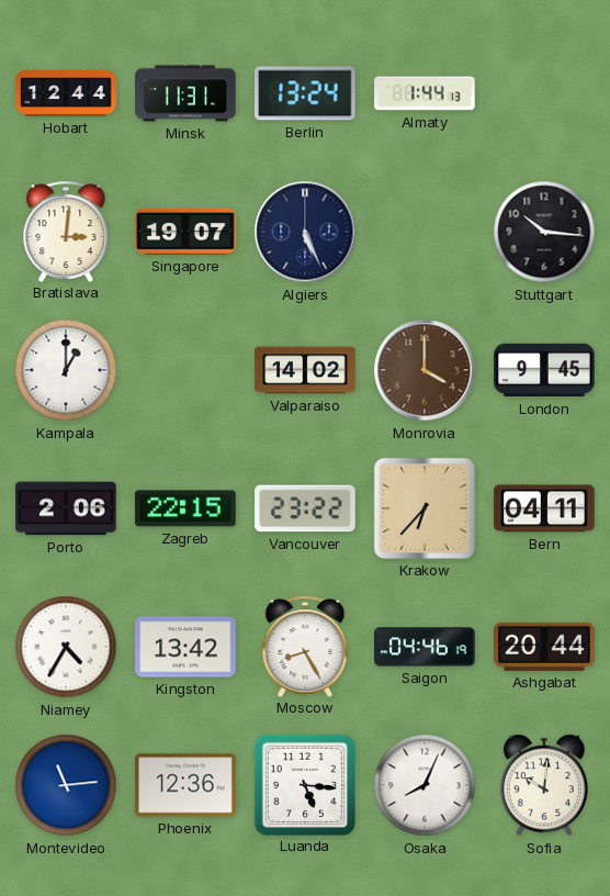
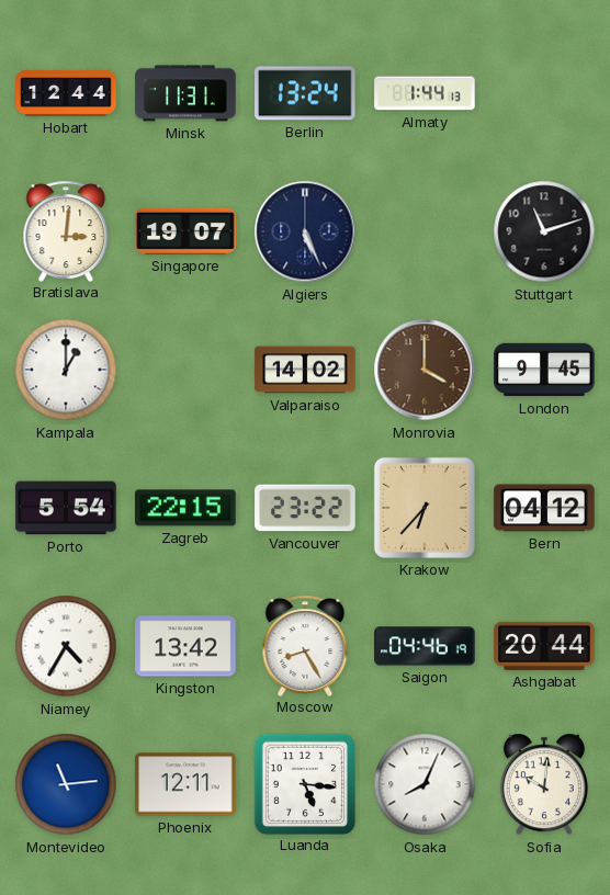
Stuttgart: 10:16 -> 11:12 (544, 231)
Porto: 2:06 -> 5:54 (66, 508)
Bern: 04:11 -> 04:12 (544, 508)
Phoenix: 12:36 -> 12:11 (185, 784)
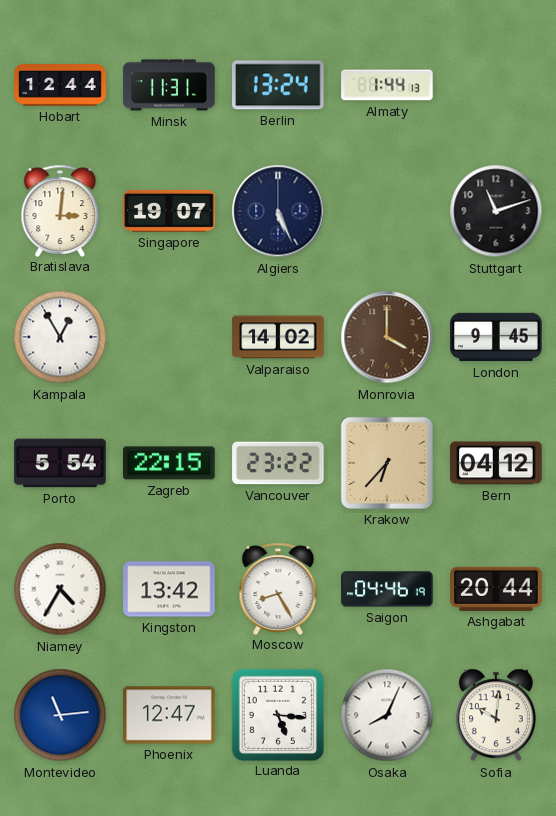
Kampala: 1:00 -> 12:55 (60, 337)
Phoenix: 12:11 -> 12:47 (169, 715)
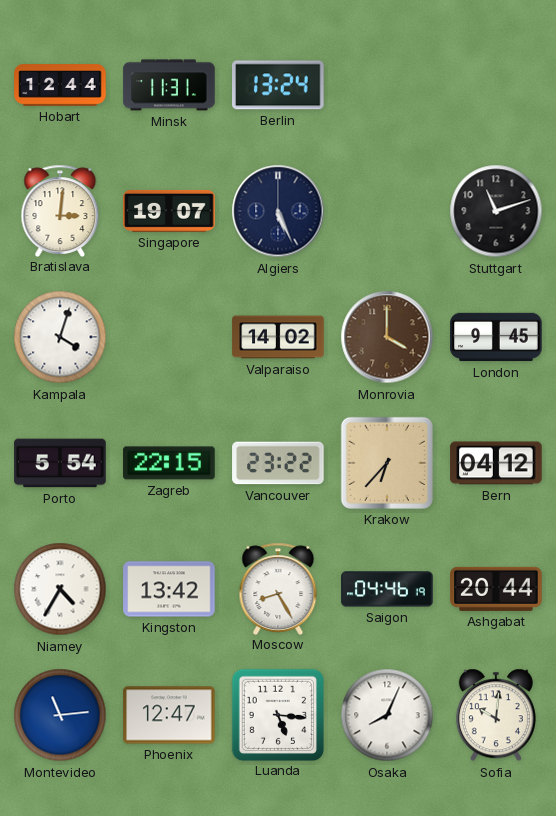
Almaty: 1:44 -> none (387, 85)
Kampala: 12:55 -> 4:03 (60, 337)
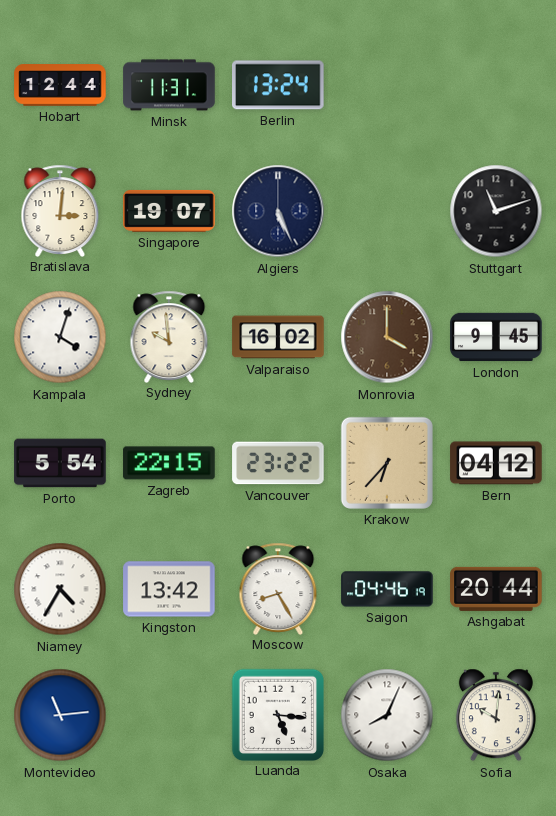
Sydney: none -> 9:59 (169, 336)
Valparaiso: 14:02 -> 16:02 (278, 337)
Phoenix: 12:47 -> none (169, 715)
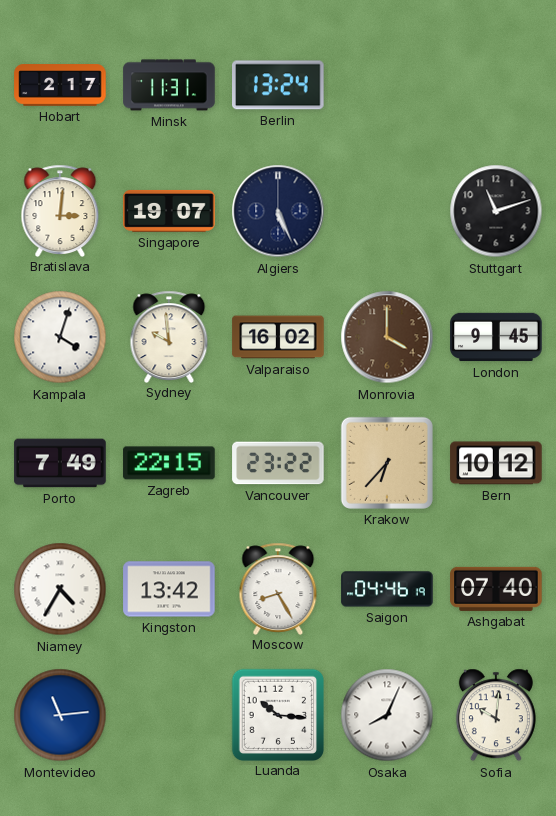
Hobart: 12:44 -> 2:17 (60, 85)
Porto: 5:54 -> 7:49 (60, 463)
Bern: 04:12 -> 10:12 (496, 463)
Ashgabat: 20:44 -> 07:40 (496, 589)
Luanda: 5:16 -> 10:16 (277, 714)
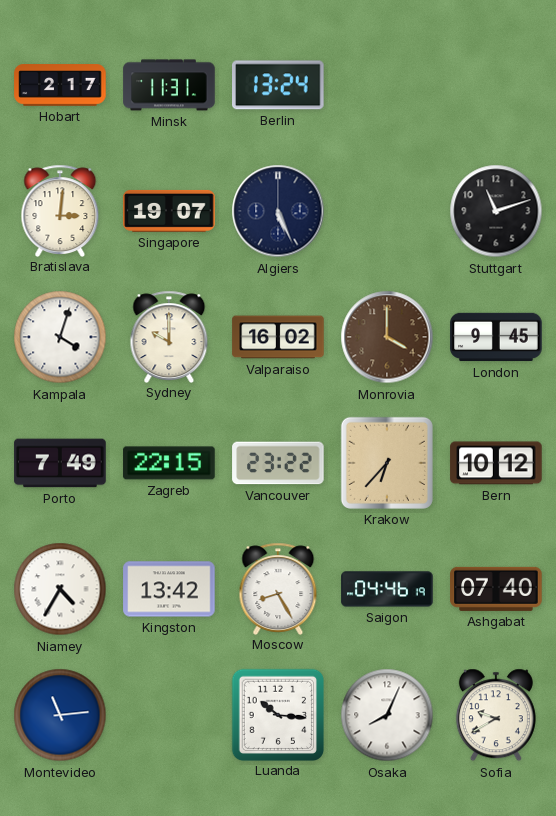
Sydney: 9:59 -> 10:00 (169, 336)
Sofia: 10:01 -> 9:40 (496, 715)
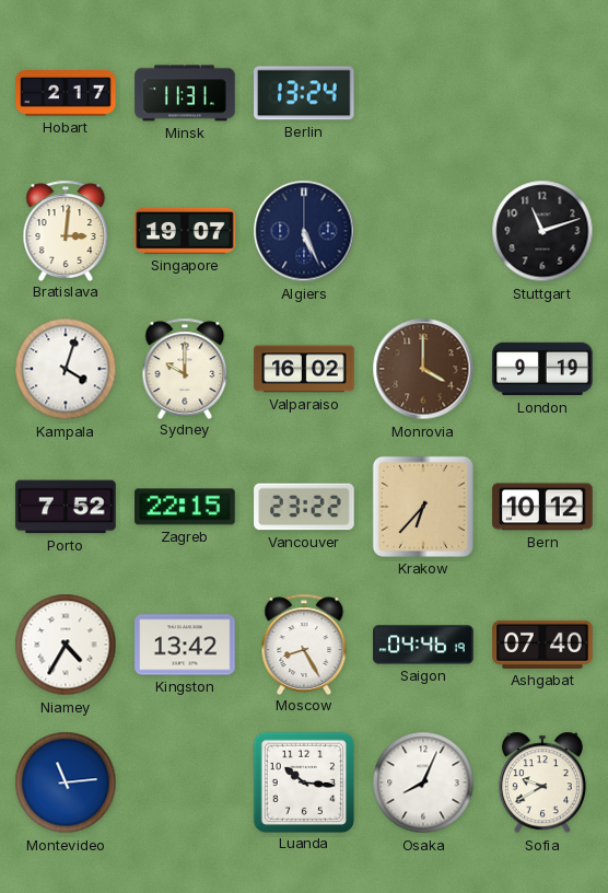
London: 9:45 -> 9:19 (542, 369)
Porto: 7:49 -> 7:52 (66, 507)
